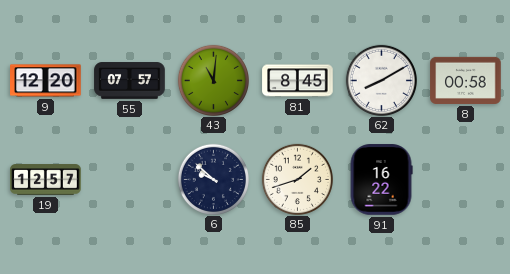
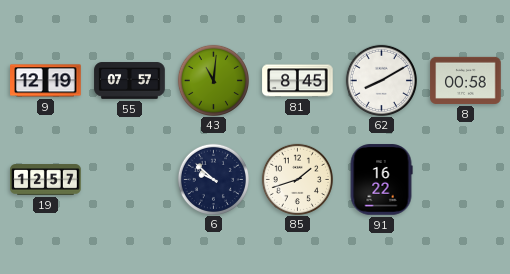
9: 12:20 -> 12:19 (46, 81)
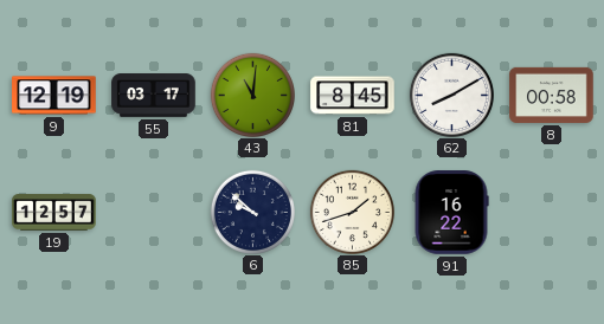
55: 07:57 -> 03:17 (154, 96)
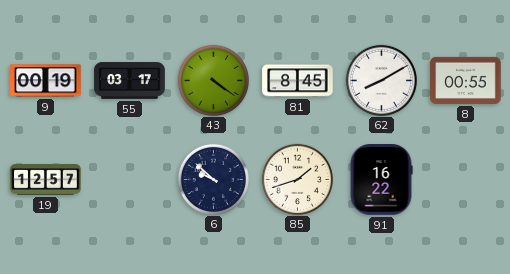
9: 12:19 -> 00:19 (46, 81)
43: 11:01 -> 4:21 (213, 80)
8: 00:58 -> 00:55 (466, 80)
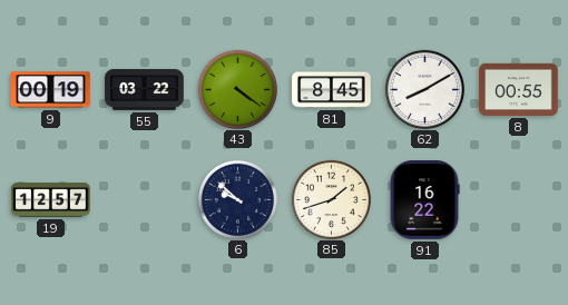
55: 03:17 -> 03:22 (145, 90)
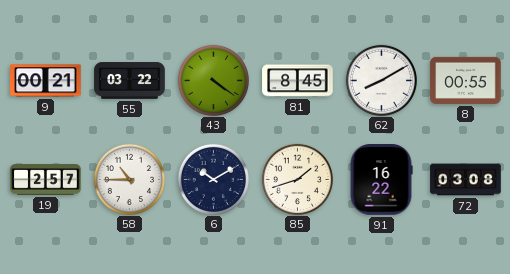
9: 00:19 -> 00:21 (46, 81)
19: 12:57 -> 2:57 (46, 180)
58: none -> 10:45 (129, 179)
6: 9:52 -> 10:10 (213, 179)
72: none -> 03:08 (466, 180)
